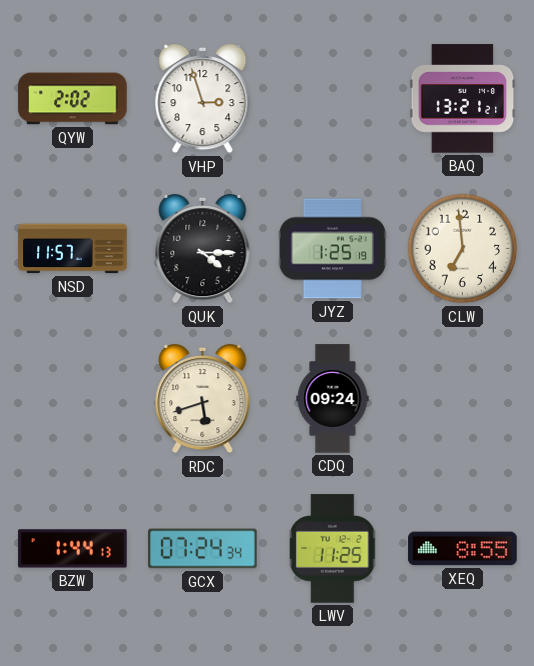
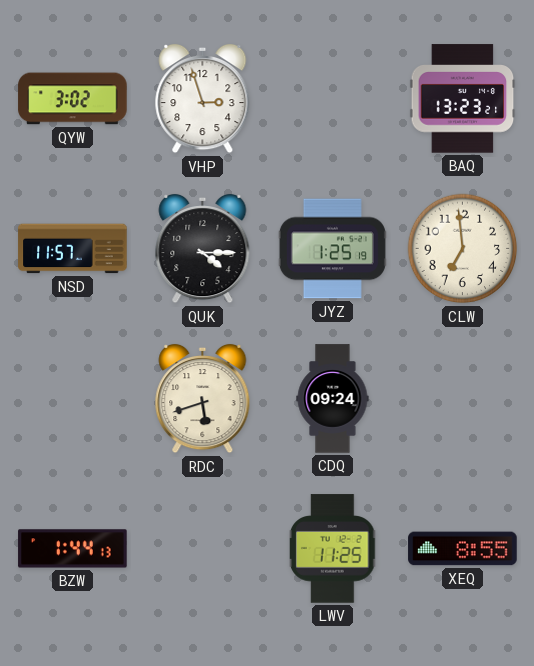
QYW: 2:02 -> 3:02 (73, 99)
BAQ: 13:21 -> 13:23 (463, 99)
GCX: 07:24 -> none (203, 549)
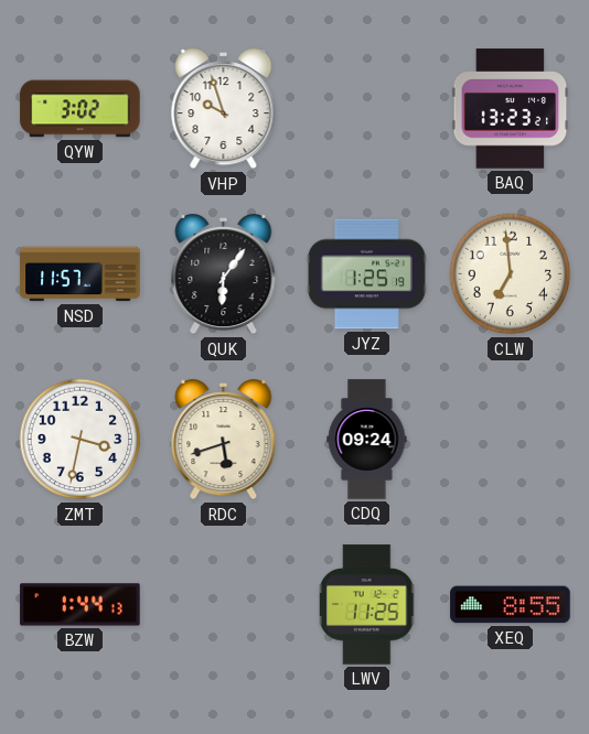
VHP: 2:57 -> 9:57 (224, 109)
QUK: 4:15 -> 6:06 (224, 274)
ZMT: none -> 3:32 (81, 440)
